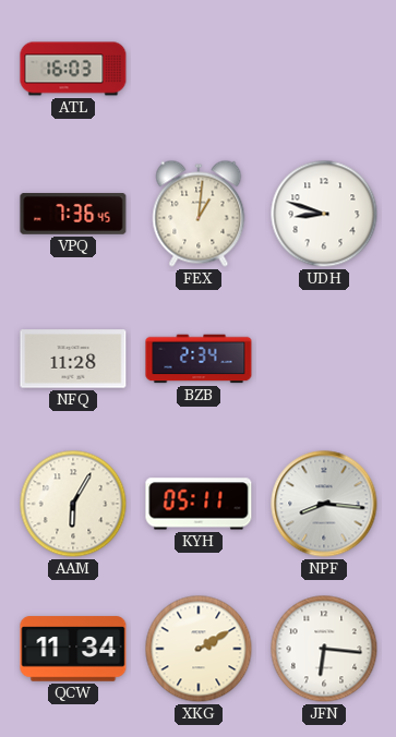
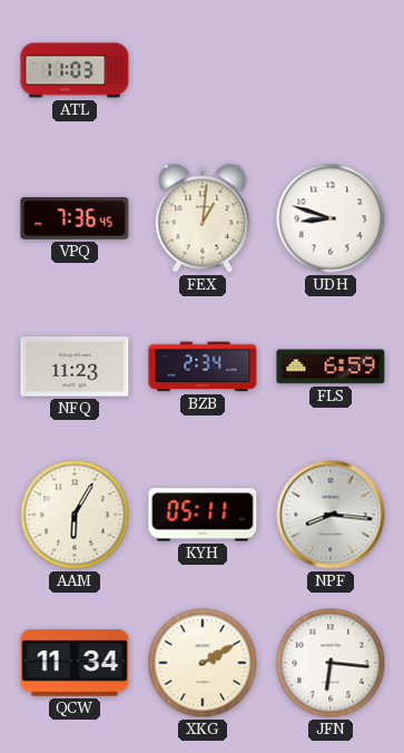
ATL: 16:03 -> 11:03 (75, 70)
NFQ: 11:28 -> 11:23 (75, 366)
FLS: none -> 6:59 (331, 366)
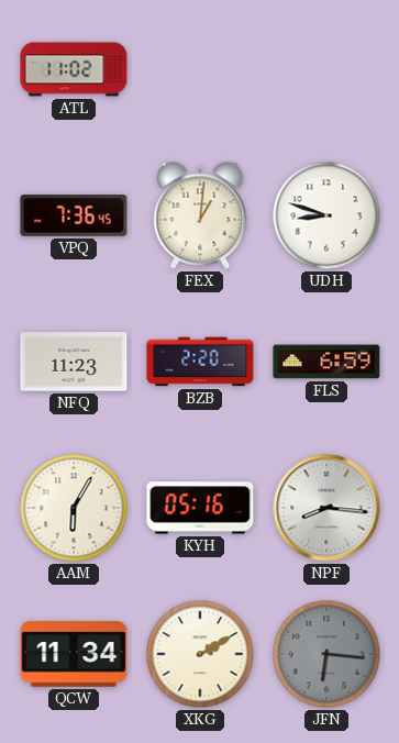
ATL: 11:03 -> 11:02 (74, 69)
BZB: 2:34 -> 2:20 (200, 362)
KYH: 05:11 -> 05:16 (200, 508)
JFN dial: white -> grey (326, 654)
